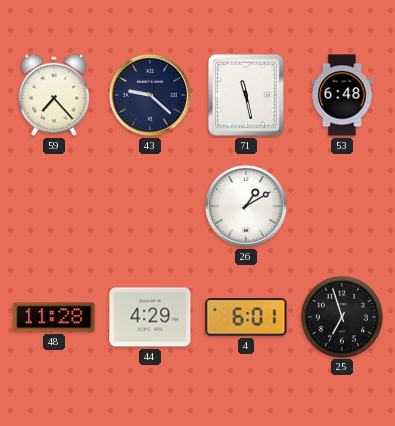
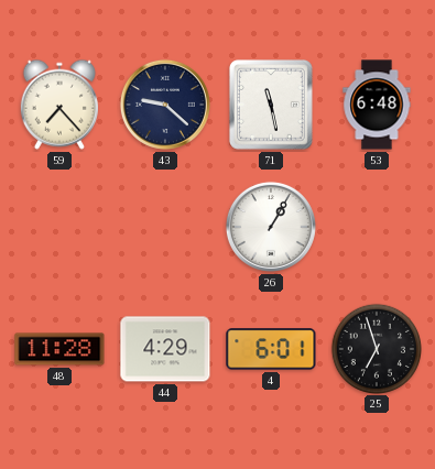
26: 1:10 -> 1:05 (271, 227)
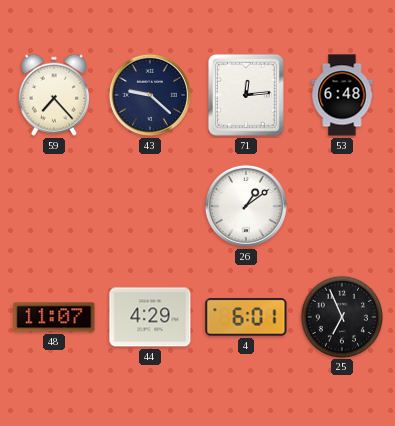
71: 11:28 -> 12:14 (246, 95)
26: 1:05 -> 1:09 (246, 206)
48: 11:28 -> 11:07 (54, 317)
25: 6:57 -> 6:56 (341, 316)
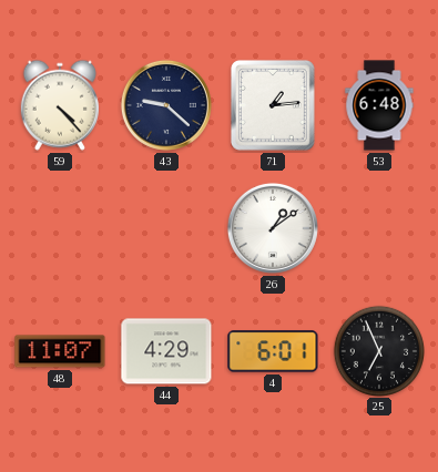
59: 7:23 -> 4:23 (60, 105)
71: 12:14 -> 1:14 (273, 105)
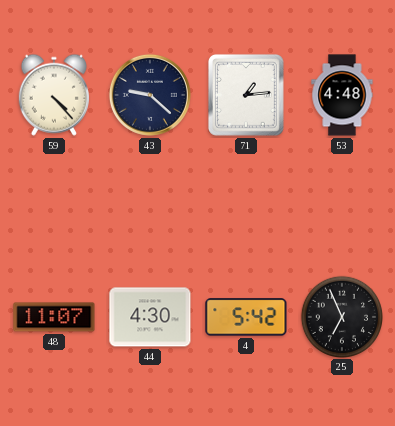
53: 6:48 -> 4:48 (342, 95)
26: 1:09 -> none (273, 228)
44: 4:29 -> 4:30 (150, 317)
4: 6:01 -> 5:42 (246, 317)
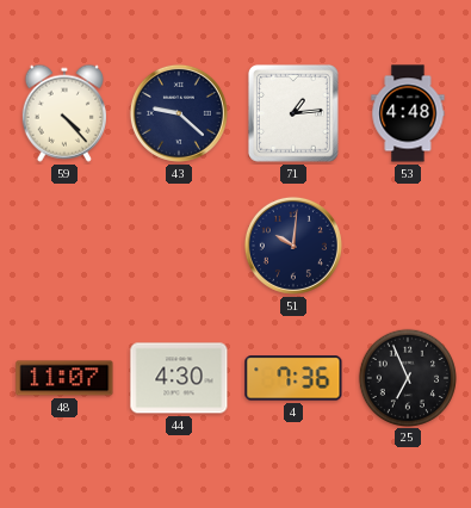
51: none -> 10:01 (293, 246)
4: 5:42 -> 7:36 (293, 378)
